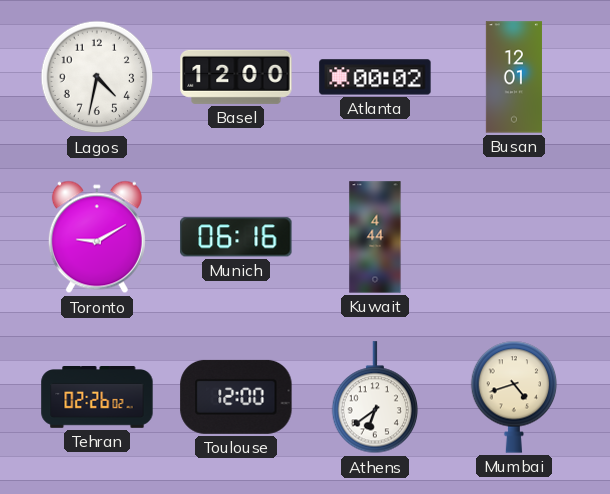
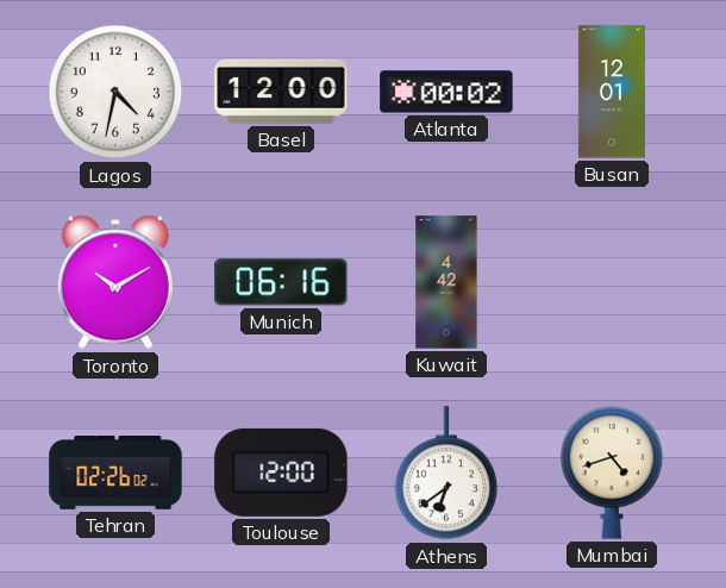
Toronto: 9:10 -> 10:10 (115, 282)
Kuwait: 4:44 -> 4:42 (446, 282)
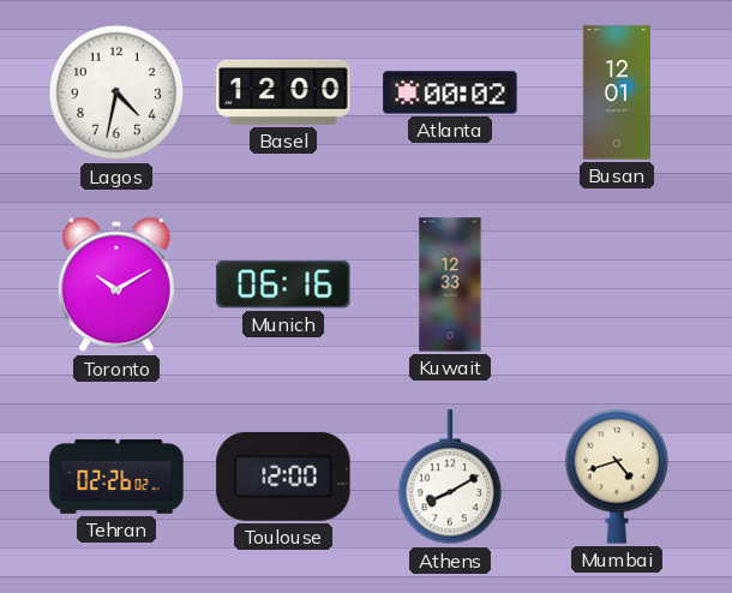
Kuwait: 4:42 -> 12:33 (450, 284)
Athens: 6:39 -> 8:10 (450, 478)
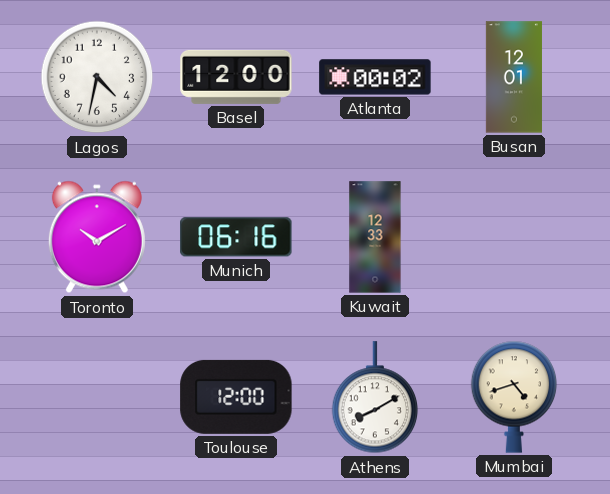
Tehran: 02:26 -> none (116, 477)
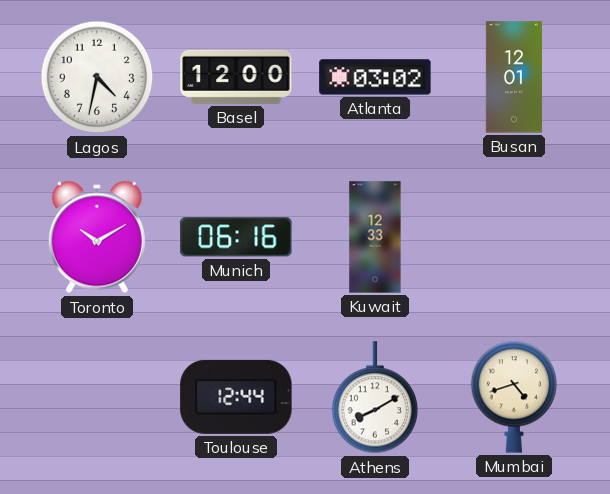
Atlanta: 00:02 -> 03:02 (375, 77)
Toulouse: 12:00 -> 12:44 (236, 397)
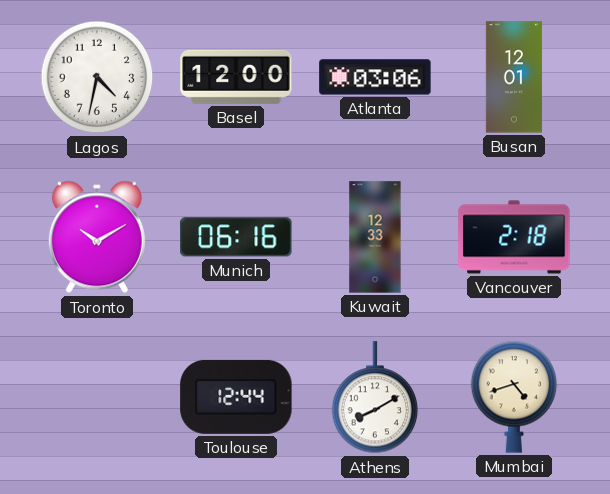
Atlanta: 03:02 -> 03:06 (375, 77)
Vancouver: none -> 2:18 (514, 237)
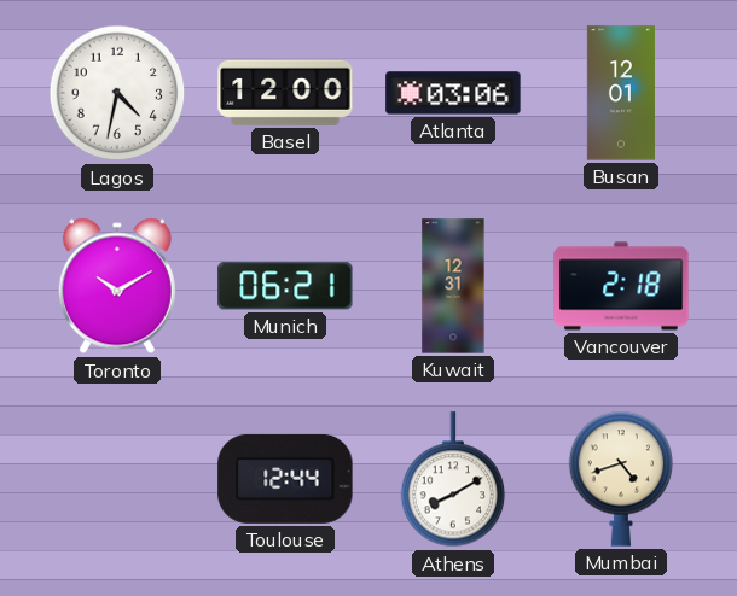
Munich: 06:16 -> 06:21 (285, 286)
Kuwait: 12:33 -> 12:31 (453, 286)
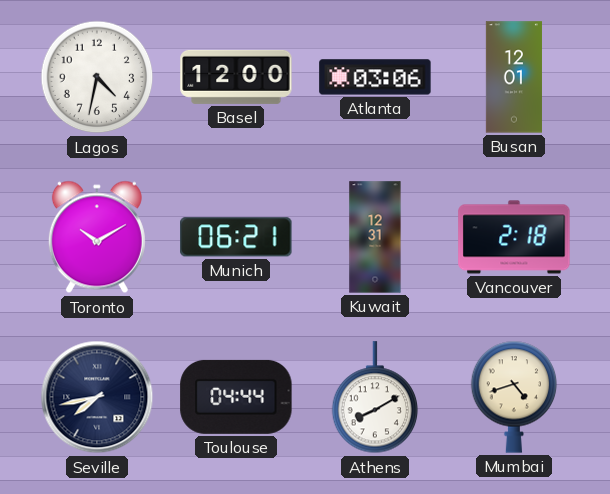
Seville: none -> 7:43 (97, 397)
Toulouse: 12:44 -> 04:44 (236, 397)
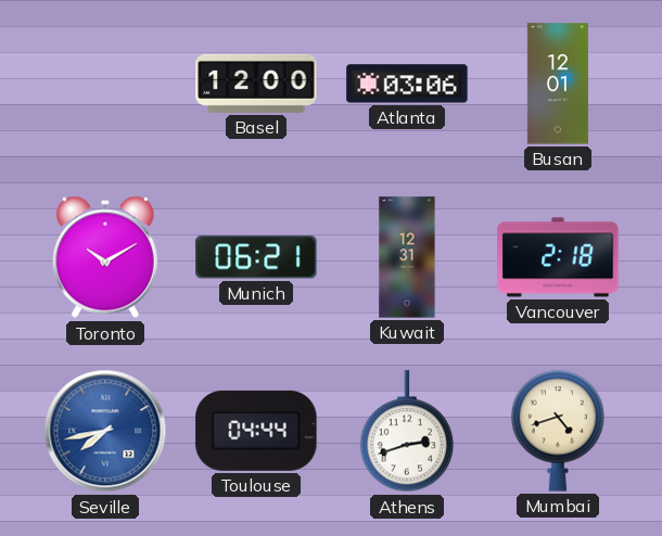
Lagos: 4:32 -> none (97, 77)
Seville dial: navy -> blue (105, 431)
Athens: 8:10 -> 2:42 (407, 432)
